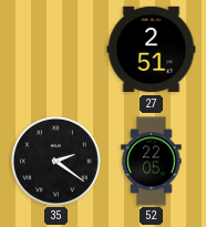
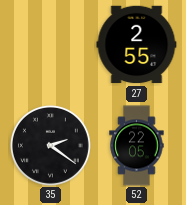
27: 2:51 -> 2:55 (137, 45)
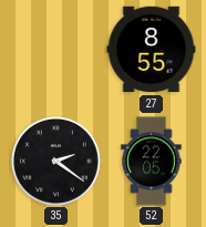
27: 2:55 -> 8:55 (152, 50)
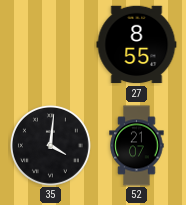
35: 2:21 -> 4:01 (50, 145)
52: 22:05 -> 21:07 (137, 146)
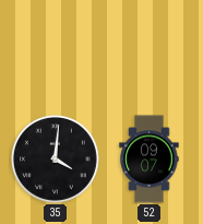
27: 8:55 -> none (137, 45)
52: 21:07 -> 09:07 (150, 160)
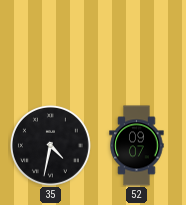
35: 4:01 -> 4:32 (50, 145)
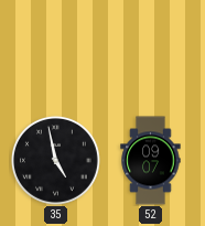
35: 4:32 -> 4:58 (55, 160)
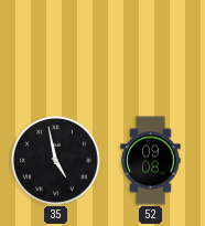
52: 09:07 -> 09:08 (151, 161)
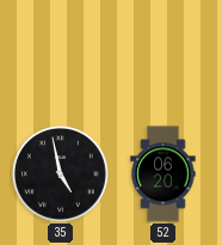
52: 09:08 -> 06:20 (164, 174)
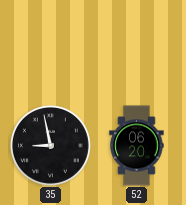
35: 4:58 -> 8:58 (50, 145)
